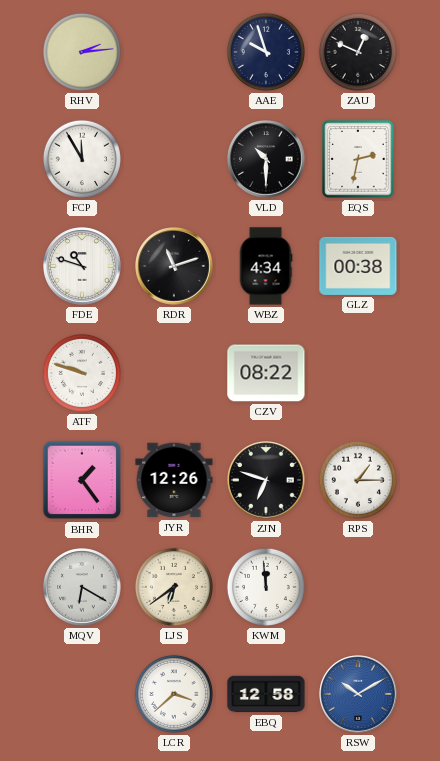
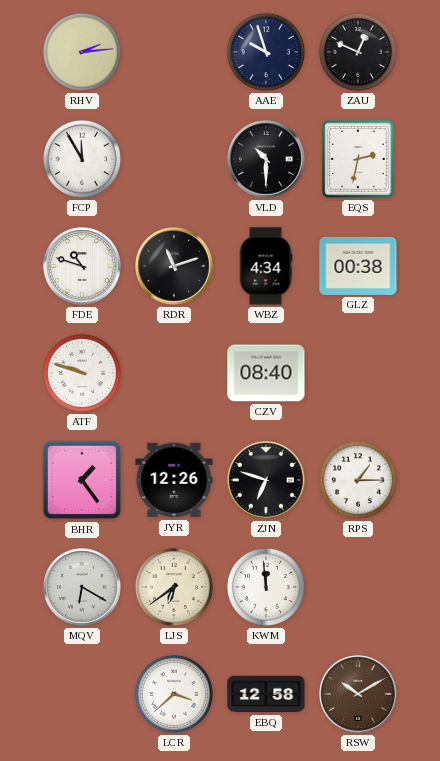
CZV: 08:22 -> 08:40 (266, 373)
RSW dial: blue -> brown (358, 694)
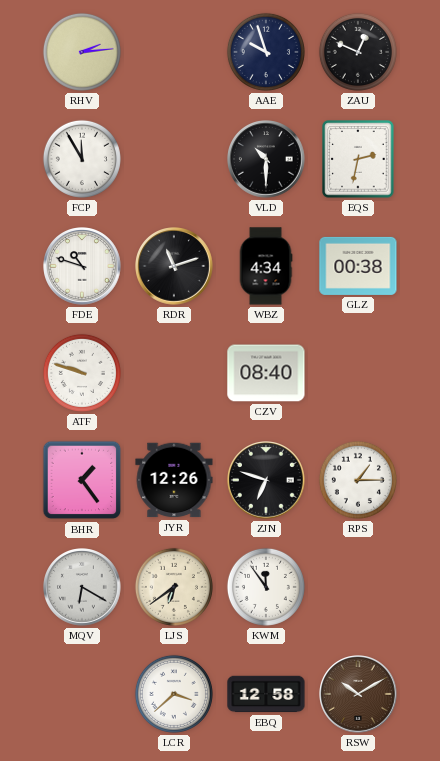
KWM: 11:59 -> 11:54 (266, 587)
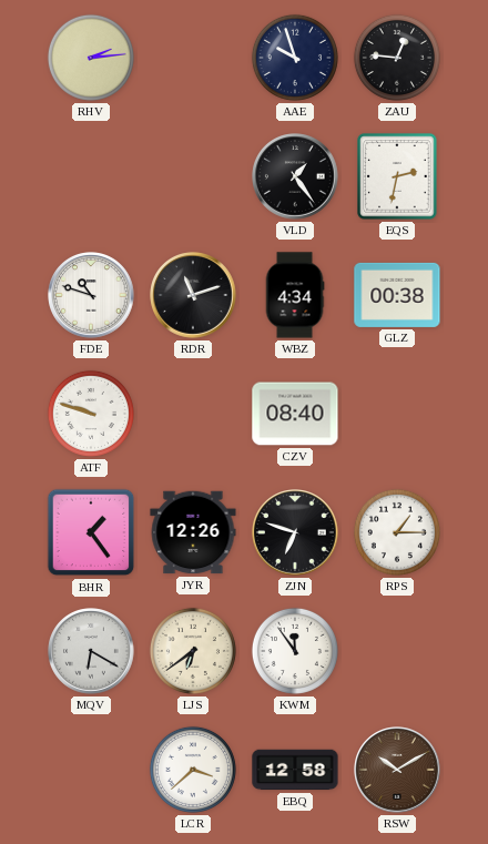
ZAU: 12:49 -> 12:46 (397, 58)
FCP: 11:55 -> none (82, 159)
VLD: 10:30 -> 1:24 (295, 176)
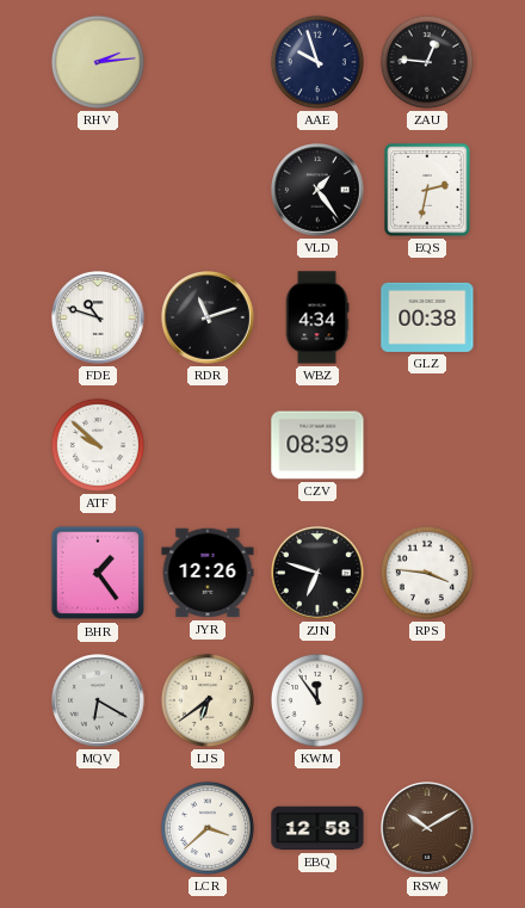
ATF: 9:48 -> 9:52 (98, 445)
CZV: 08:40 -> 08:39 (317, 445)
RPS: 1:15 -> 3:46 (427, 573)
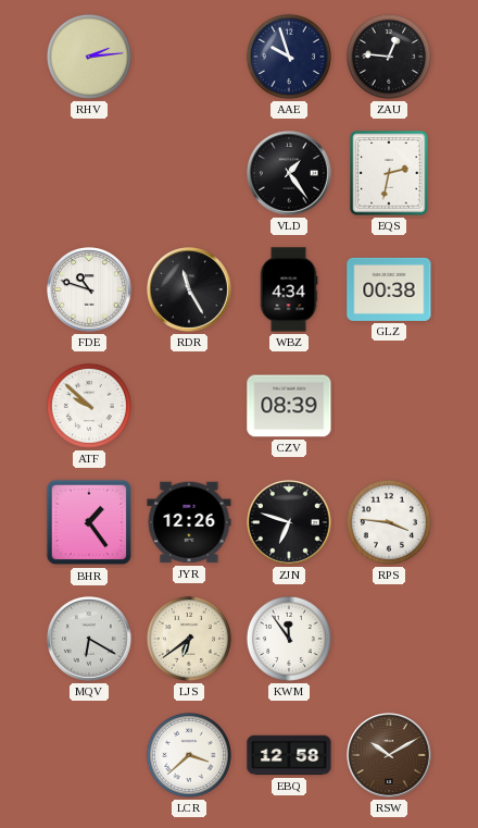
RDR: 11:12 -> 11:25 (189, 289)
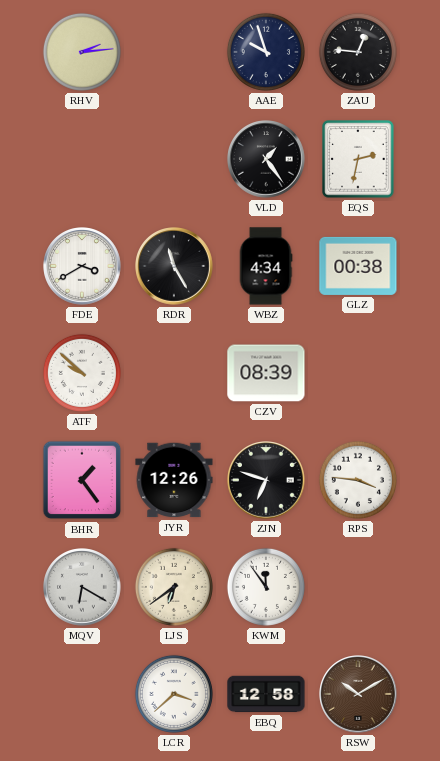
FDE: 10:48 -> 3:40 (82, 266)
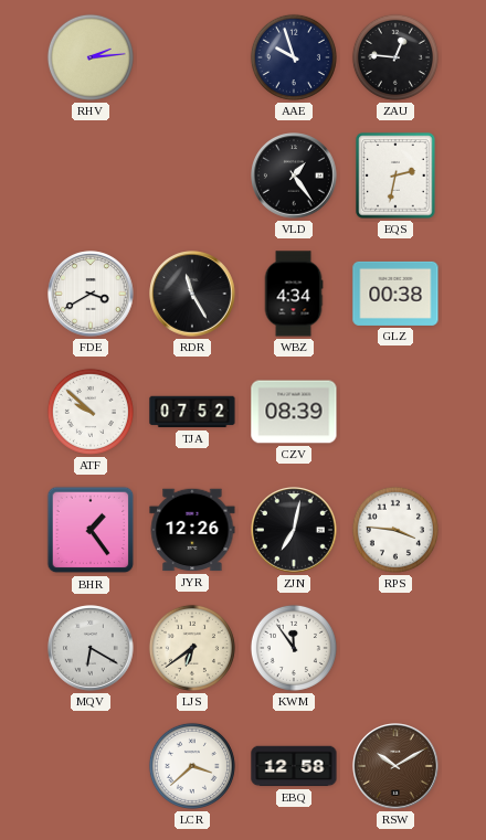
TJA: none -> 07:52 (192, 412)
ZJN: 6:48 -> 7:02 (294, 530)
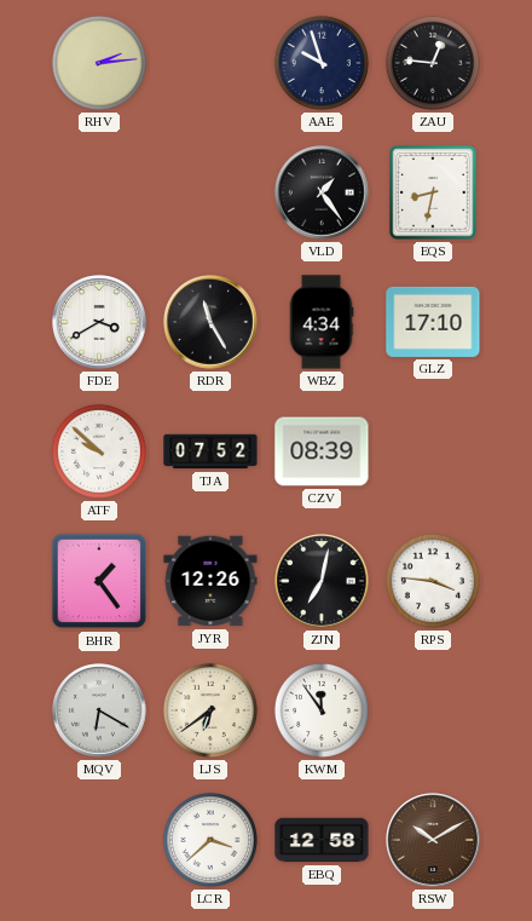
EQS: 2:32 -> 8:32 (433, 192)
GLZ: 00:38 -> 17:10 (433, 322)
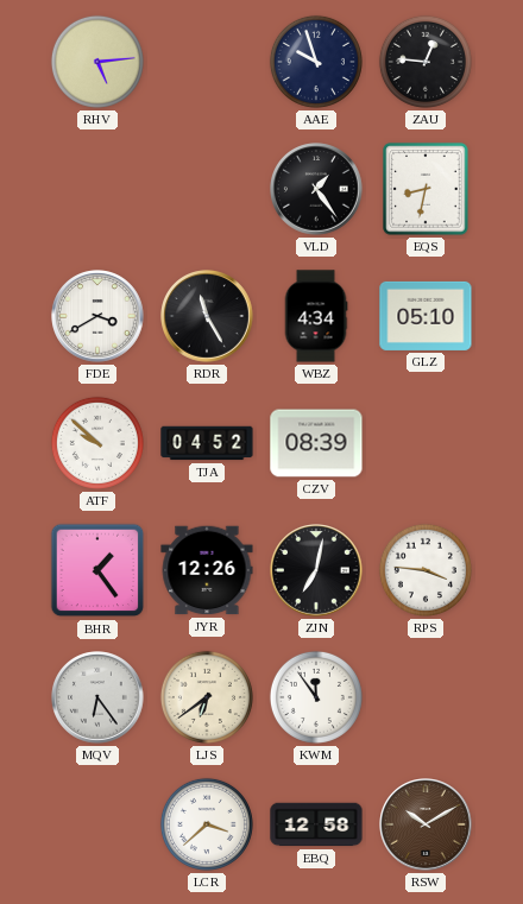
RHV: 2:14 -> 5:14 (97, 62)
GLZ: 17:10 -> 05:10 (426, 316)
TJA: 07:52 -> 04:52 (207, 443)
MQV: 6:20 -> 6:24 (97, 697)
